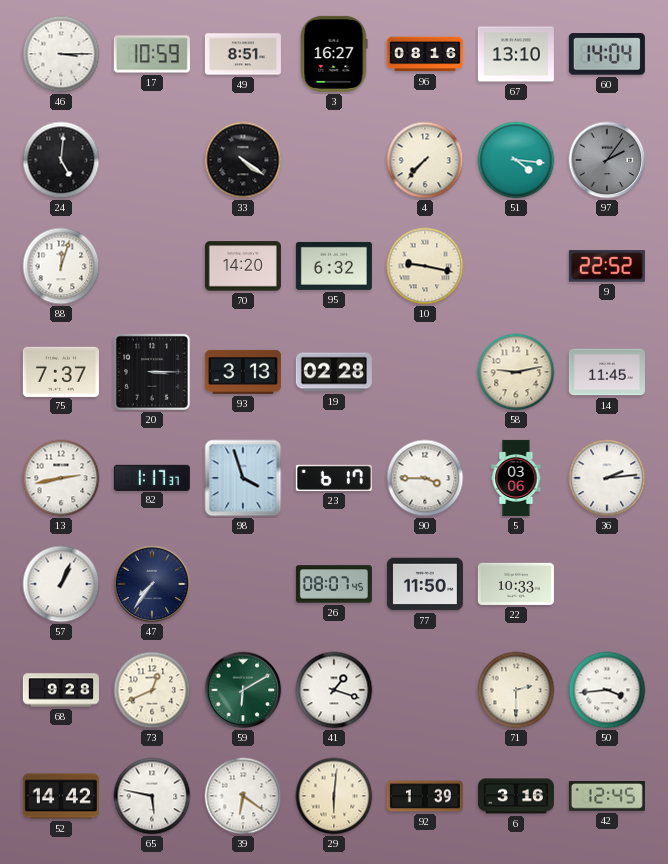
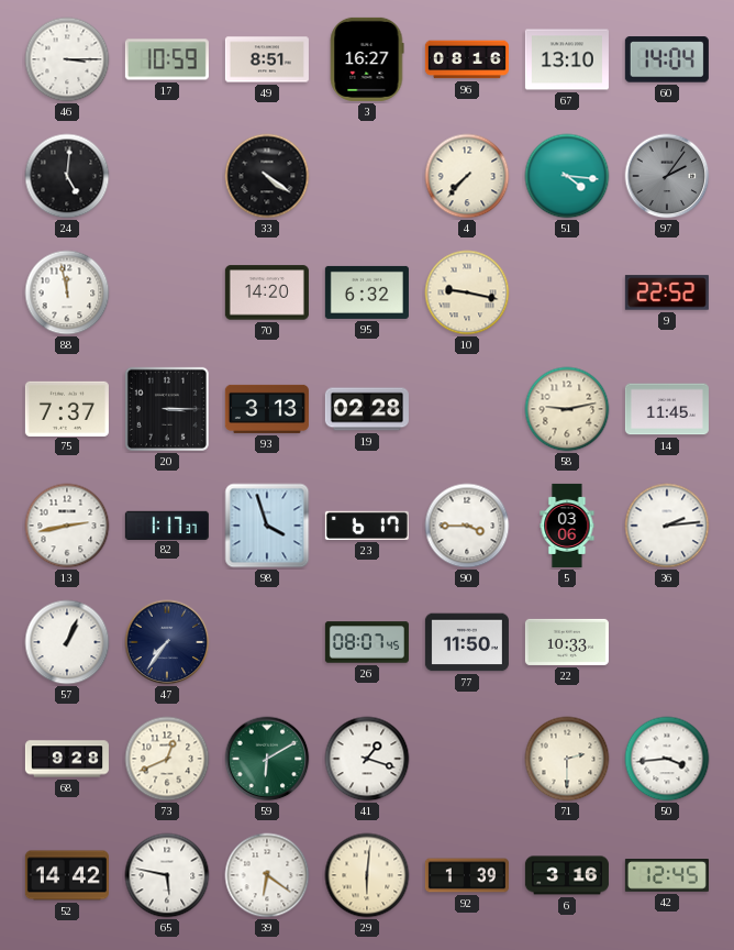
88: 12:03 -> 11:58 (67, 292)
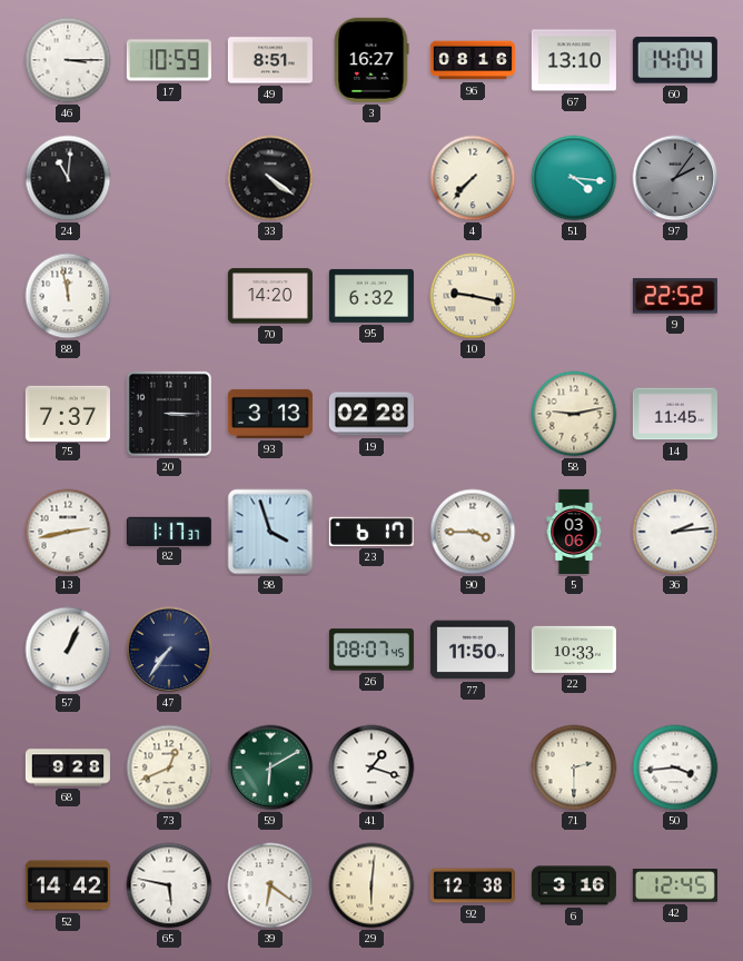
24: 5:01 -> 11:01 (68, 178)
92: 1:39 -> 12:38 (473, 885)
